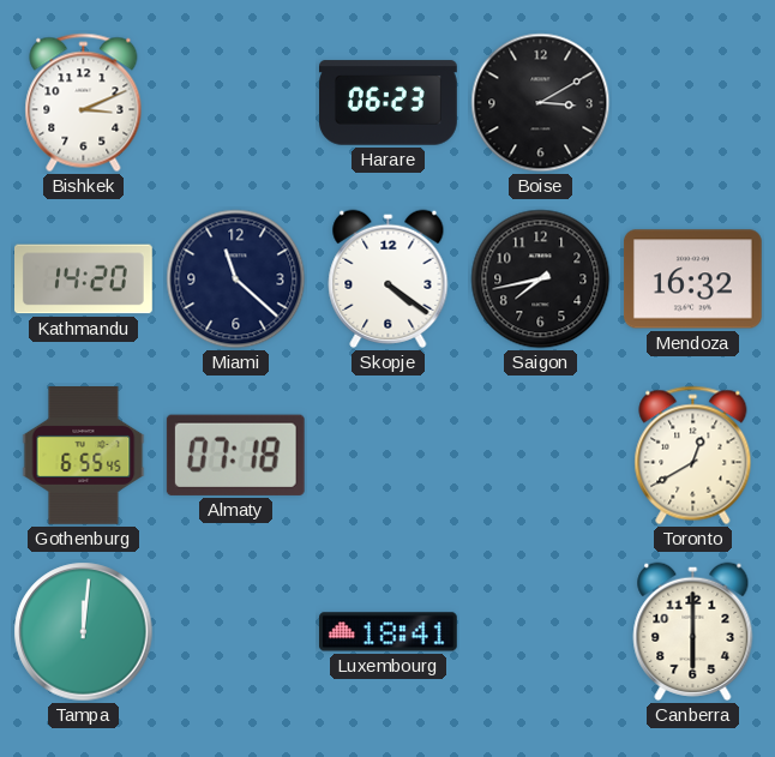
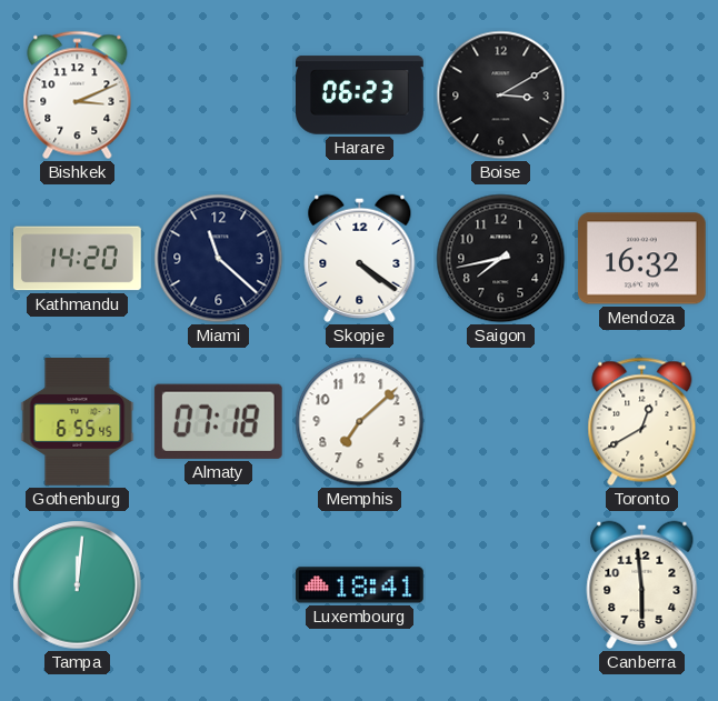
Memphis: none -> 7:08 (360, 422)
Canberra: 6:00 -> 5:59 (642, 584)
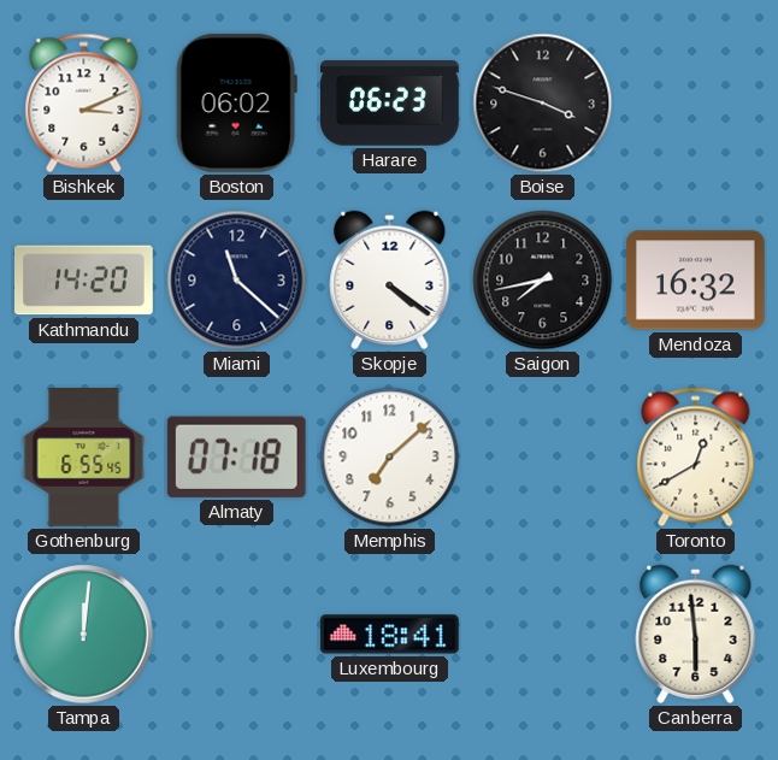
Boston: none -> 06:02 (236, 102)
Boise: 3:10 -> 3:48 (543, 104)
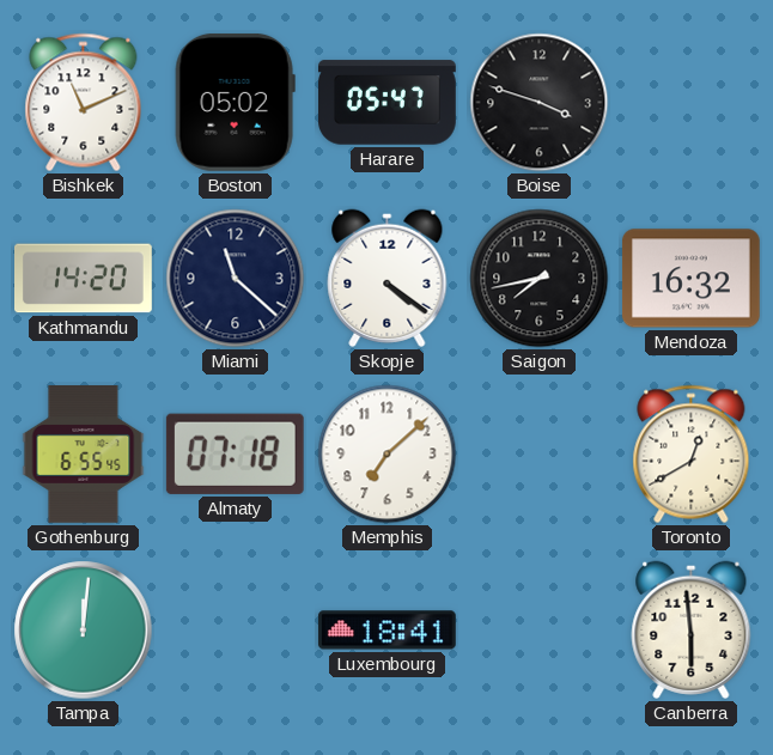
Bishkek: 3:11 -> 11:11 (84, 103)
Boston: 06:02 -> 05:02 (235, 102)
Harare: 06:23 -> 05:47 (388, 103)
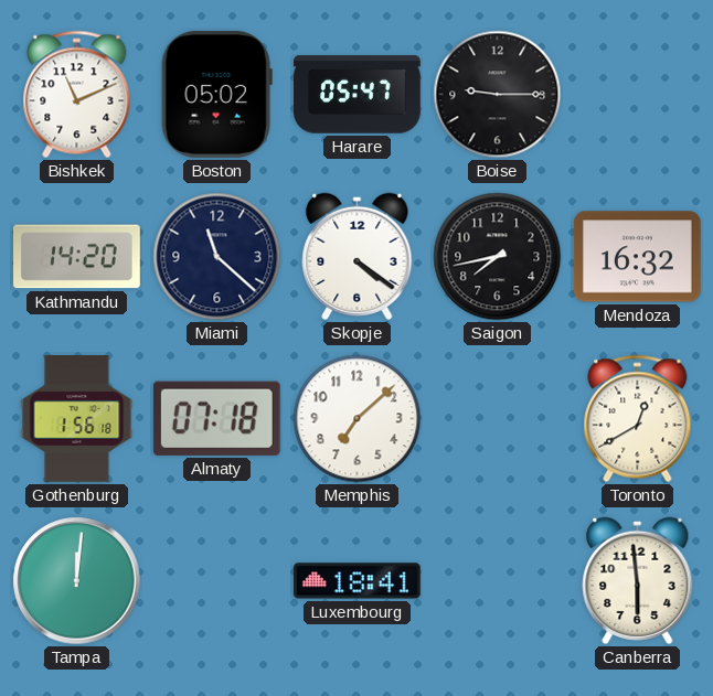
Boise: 3:48 -> 9:15 (498, 95)
Gothenburg: 6:55 -> 1:56 (77, 419)
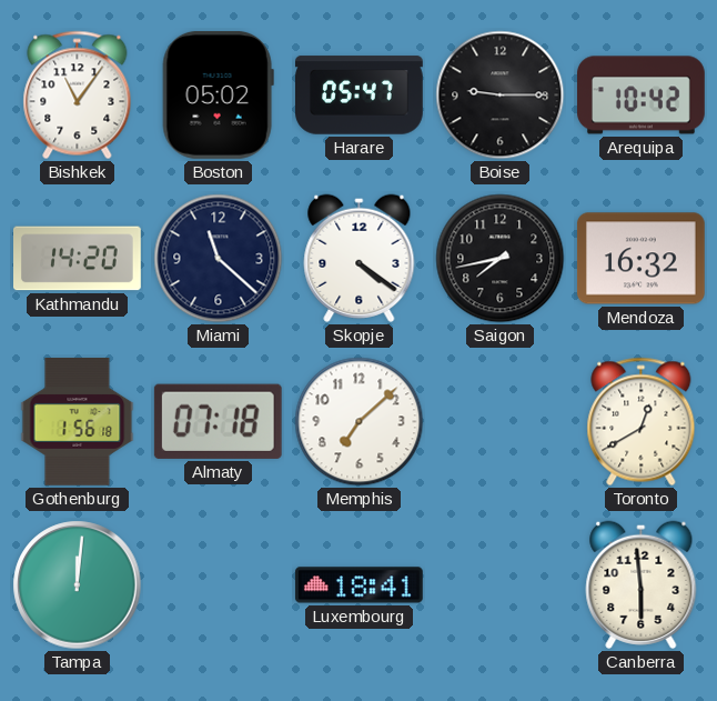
Bishkek: 11:11 -> 11:06 (78, 96)
Arequipa: none -> 10:42 (642, 96)
